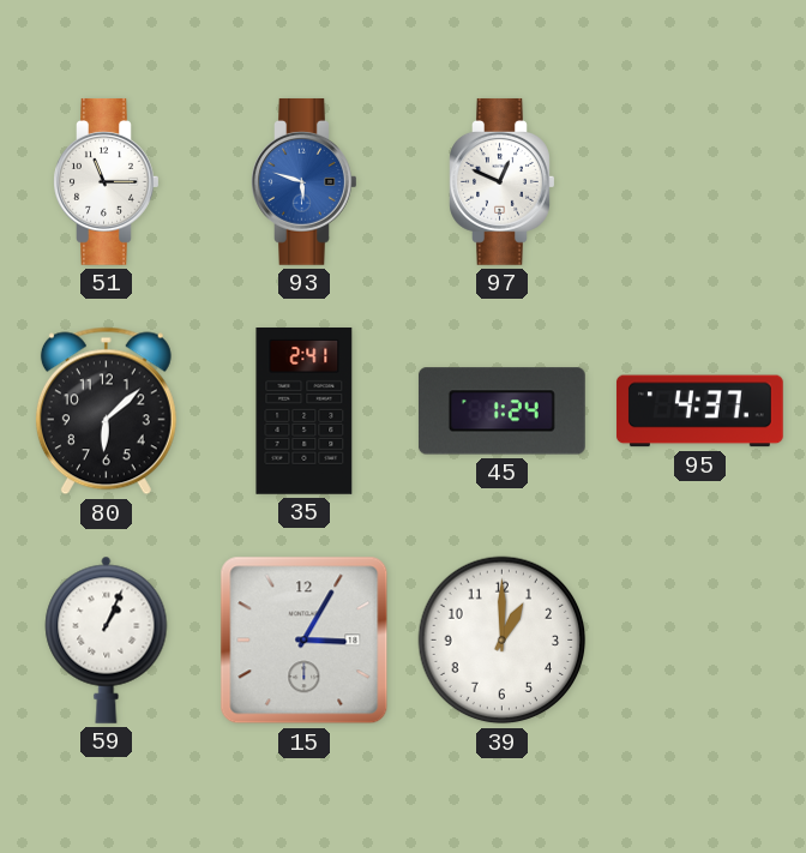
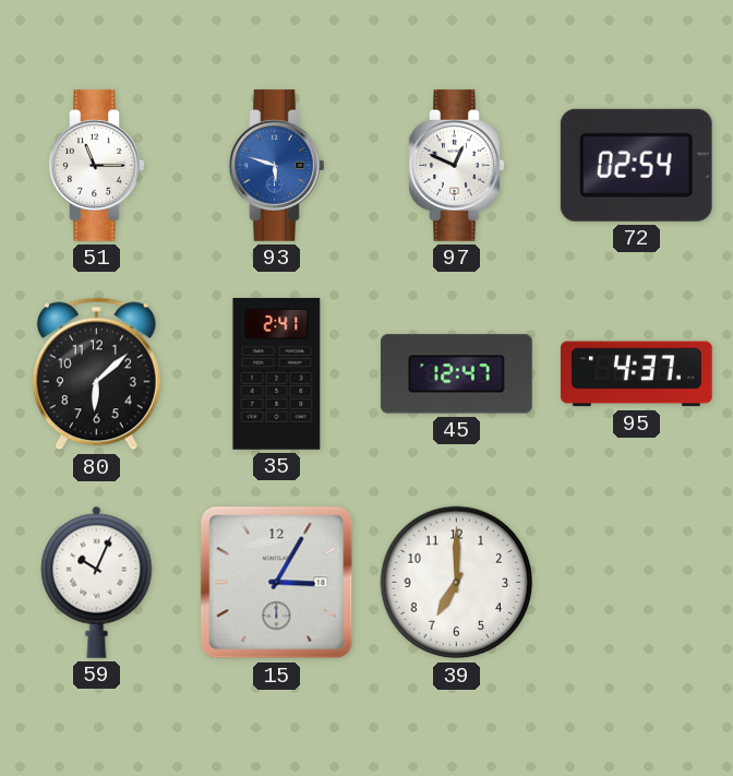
72: none -> 02:54 (636, 165)
45: 1:24 -> 12:47 (456, 374)
59: 1:04 -> 10:04 (97, 582)
39: 1:00 -> 7:00 (457, 583)
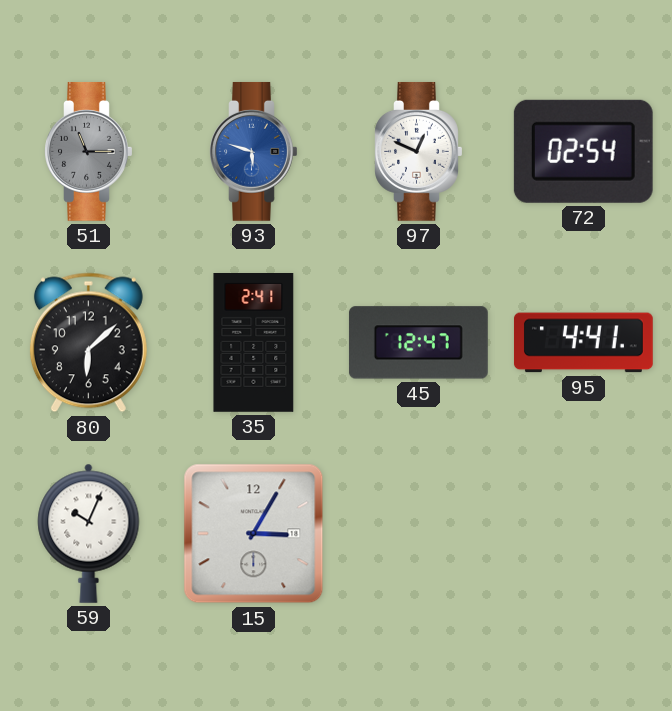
51 dial: white -> grey (89, 151)
95: 4:37 -> 4:41 (583, 343)
39: 7:00 -> none (457, 583)
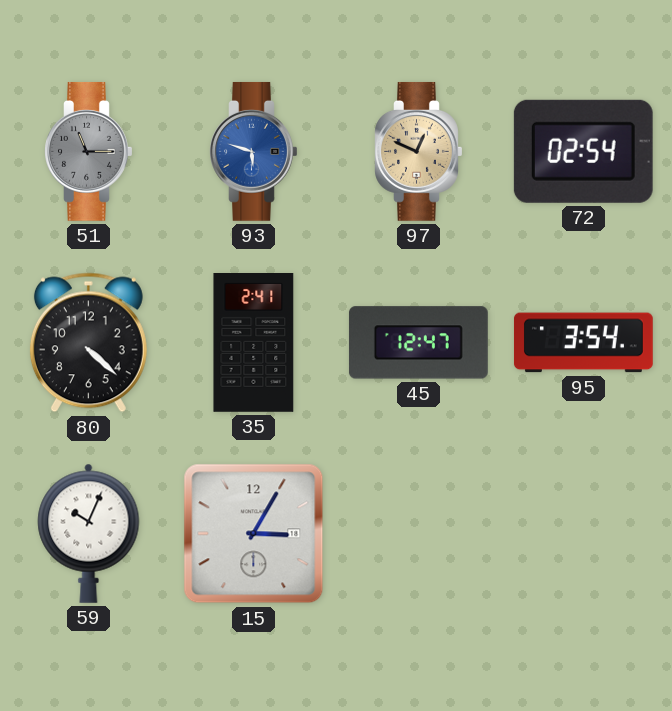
97 dial: white -> champagne (419, 151)
80: 6:08 -> 4:22 (88, 343)
95: 4:41 -> 3:54 (583, 343)
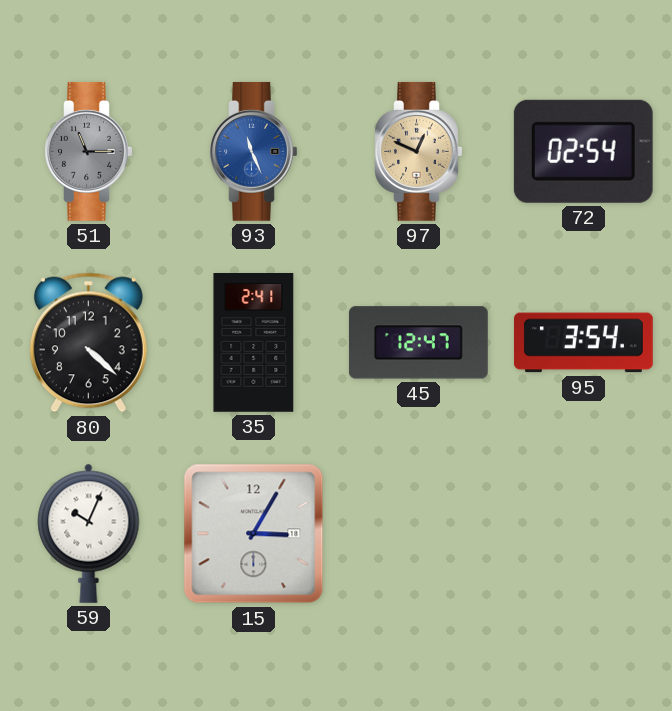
93: 5:48 -> 11:26 (254, 151)
